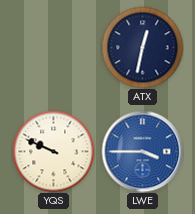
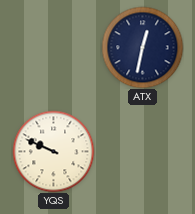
LWE: 3:45 -> none (142, 151)
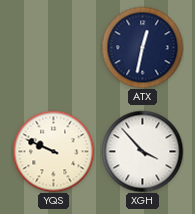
XGH: none -> 3:53 (142, 151)
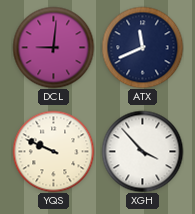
DCL: none -> 9:01 (53, 47)
ATX: 12:32 -> 11:41 (142, 47)
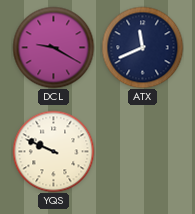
DCL: 9:01 -> 9:20 (53, 47)
XGH: 3:53 -> none (142, 151)
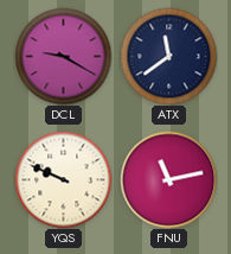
ATX: 11:41 -> 11:39 (168, 56)
FNU: none -> 11:13 (168, 179)
